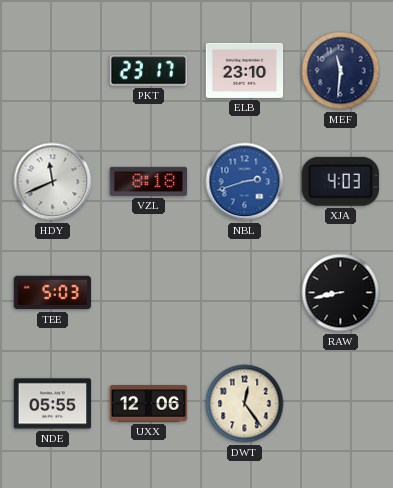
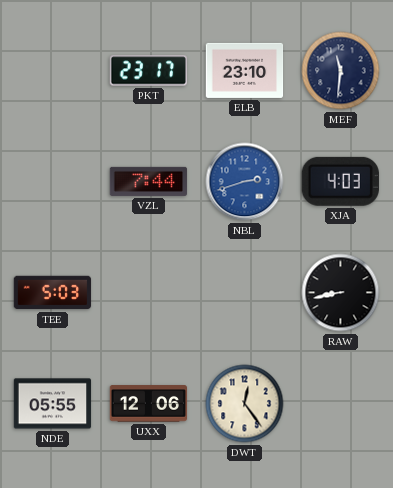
HDY: 11:41 -> none (53, 182)
VZL: 8:18 -> 7:44 (149, 181)
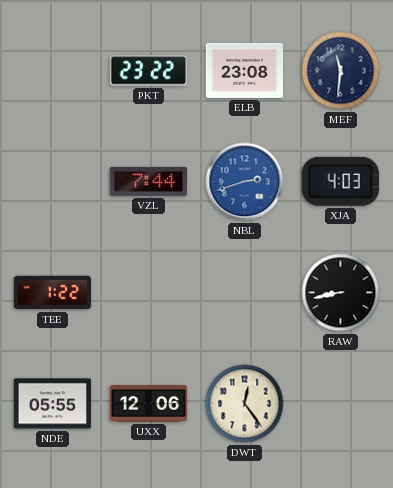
PKT: 23:17 -> 23:22 (148, 71)
ELB: 23:10 -> 23:08 (245, 70)
TEE: 5:03 -> 1:22 (53, 293)
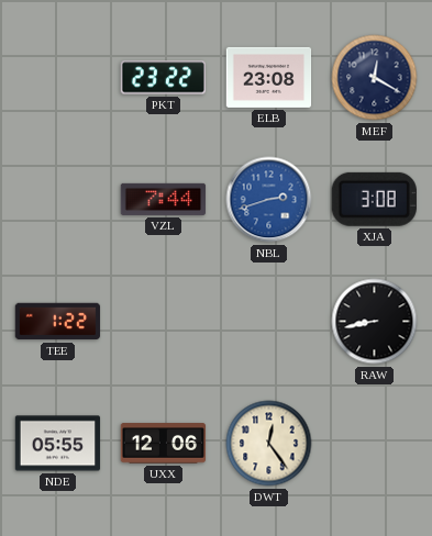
MEF: 11:31 -> 12:20 (375, 78)
XJA: 4:03 -> 3:08 (374, 199)
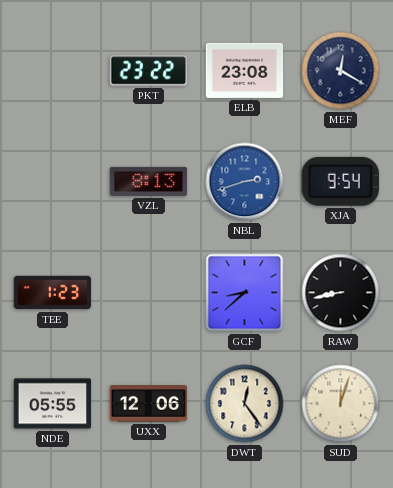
VZL: 7:44 -> 8:13 (149, 181)
XJA: 3:08 -> 9:54 (340, 181)
TEE: 1:22 -> 1:23 (53, 293)
GCF: none -> 8:38 (245, 293)
SUD: none -> 12:03 (341, 404)
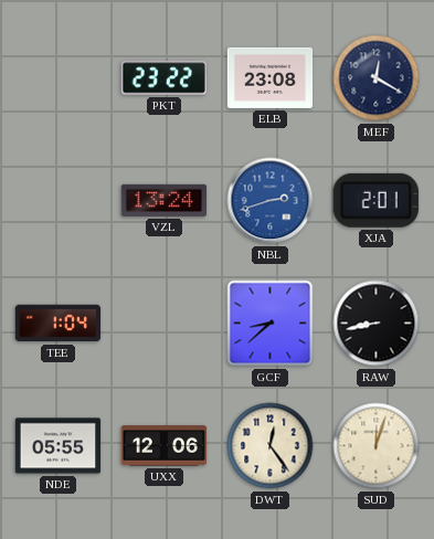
VZL: 8:13 -> 13:24 (165, 200)
XJA: 9:54 -> 2:01 (375, 200)
TEE: 1:23 -> 1:04 (59, 324)
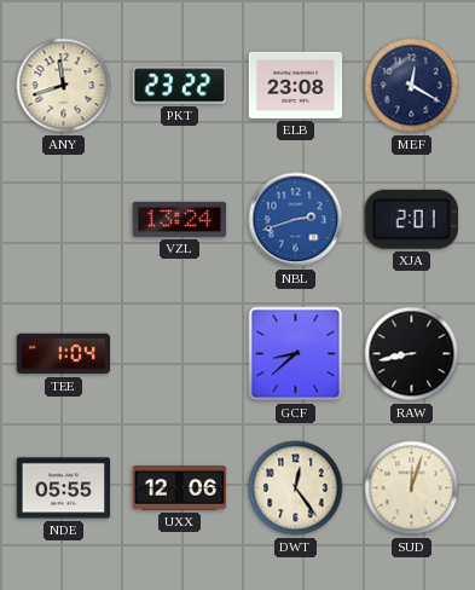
ANY: none -> 11:42 (64, 86)
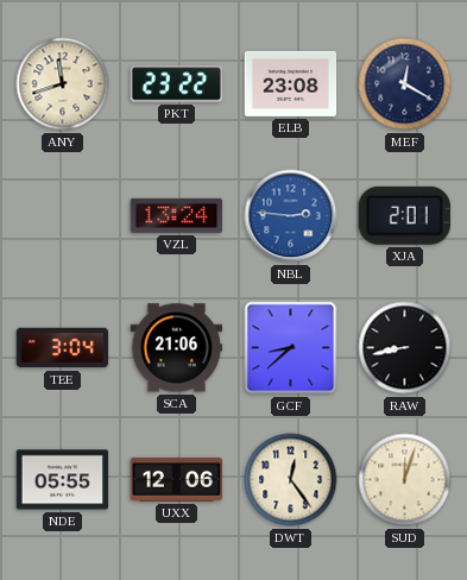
NBL: 2:42 -> 2:46 (291, 216)
TEE: 1:04 -> 3:04 (63, 348)
SCA: none -> 21:06 (177, 348)
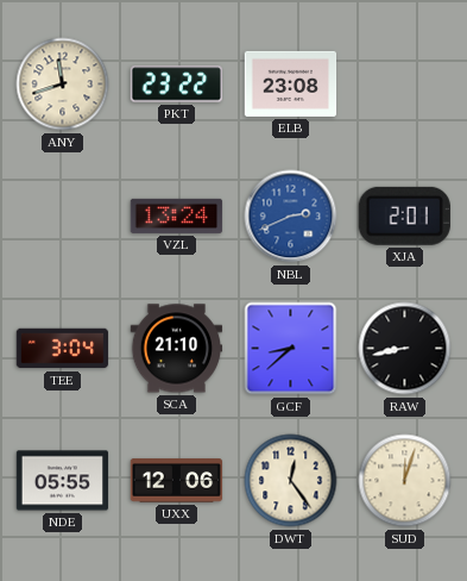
MEF: 12:20 -> none (405, 84)
NBL: 2:46 -> 2:41 (291, 217)
SCA: 21:06 -> 21:10 (177, 349)
